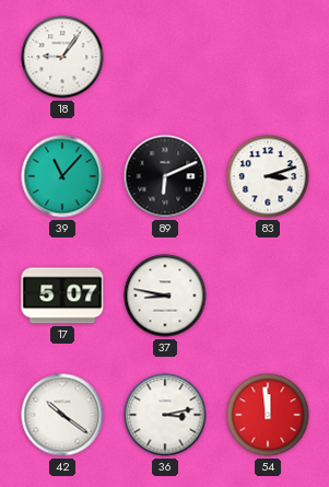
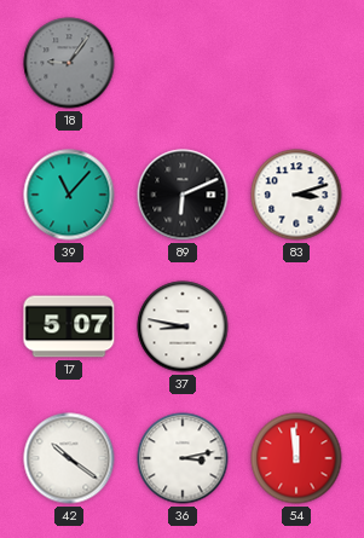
18 dial: white -> grey (69, 63)
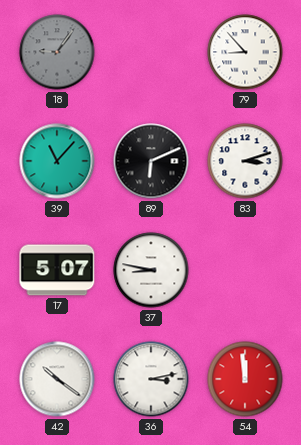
79: none -> 8:53 (245, 52)
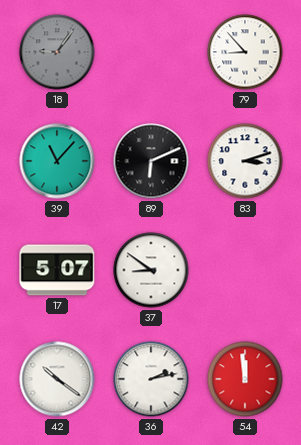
37: 8:47 -> 8:51 (151, 270)
36: 3:13 -> 2:13 (151, 379)
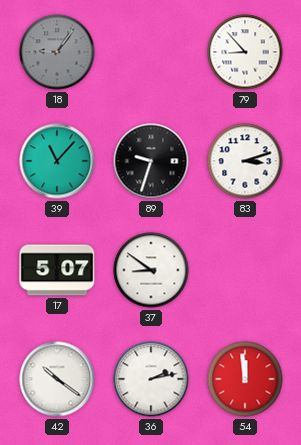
89: 6:11 -> 9:33 (151, 161)
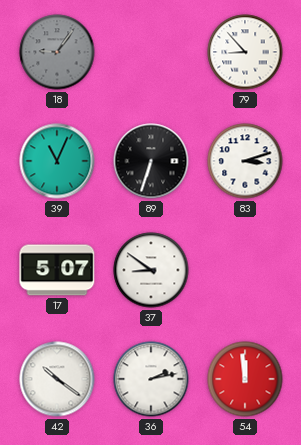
39: 11:07 -> 11:04 (57, 161)
89: 9:33 -> 6:33 (151, 161)
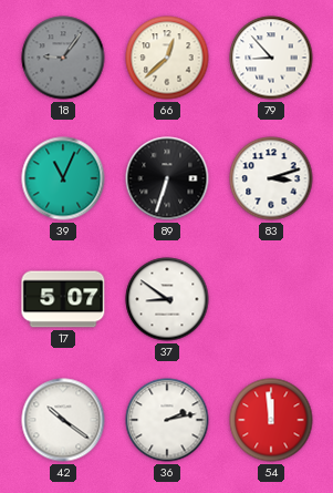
66: none -> 12:38 (167, 58)
